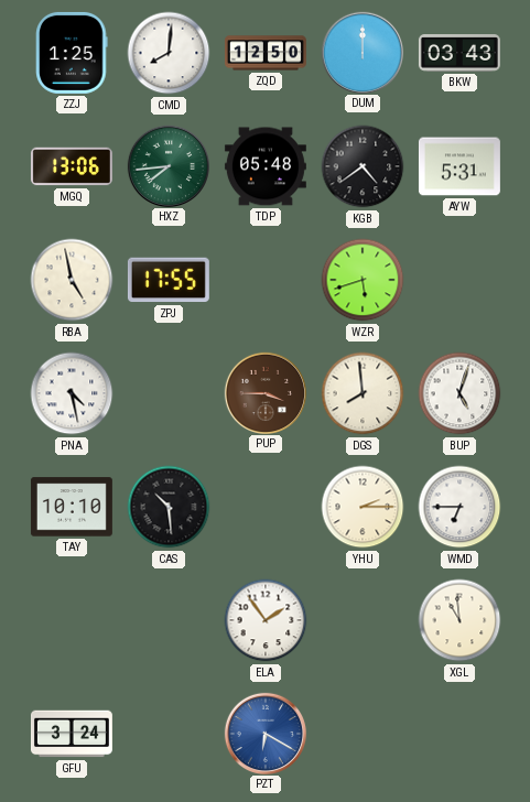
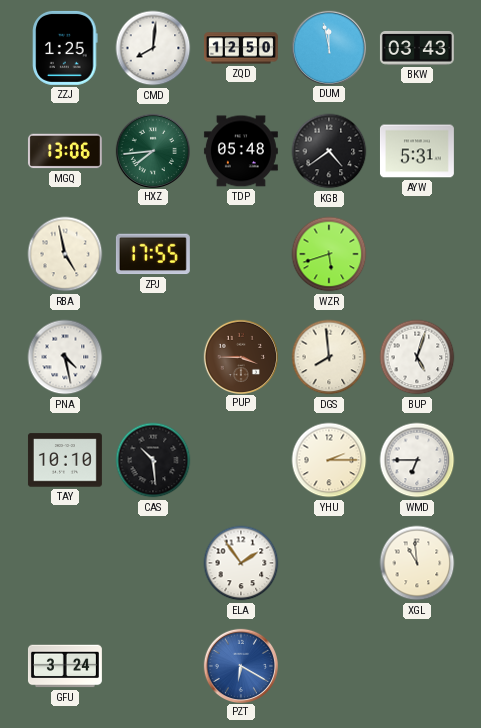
DUM: 12:00 -> 11:58 (328, 47)
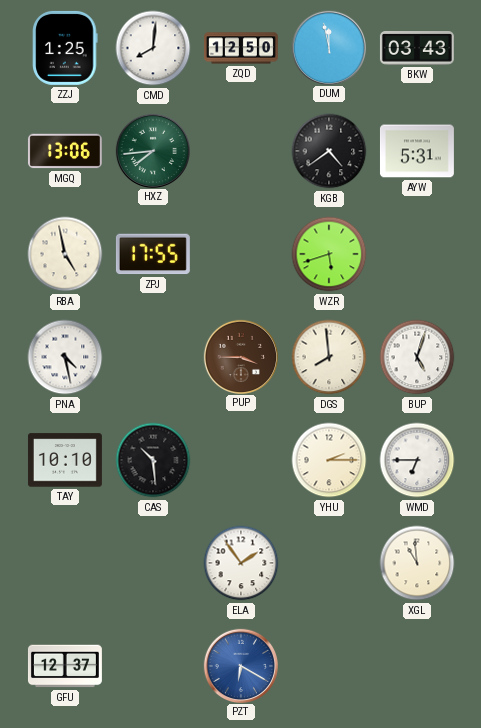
TDP: 05:48 -> none (241, 151)
GFU: 3:24 -> 12:37 (65, 666)
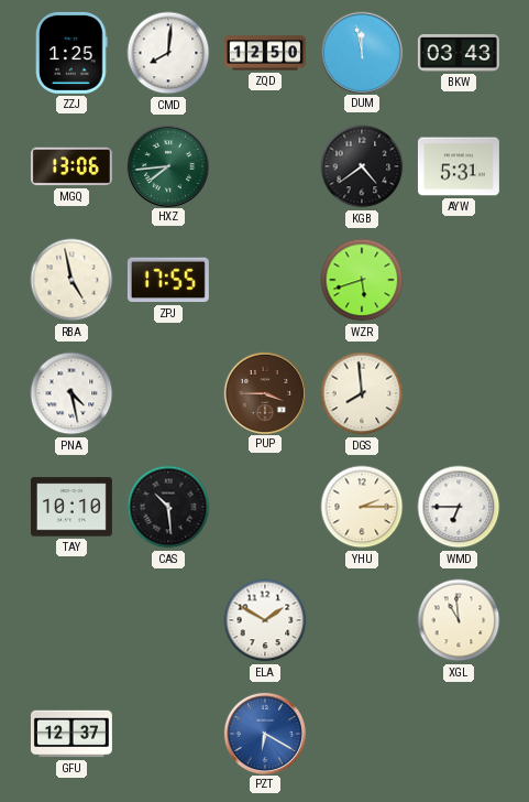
BUP: 5:03 -> none (417, 357)
ELA: 1:54 -> 1:50 (265, 620)
